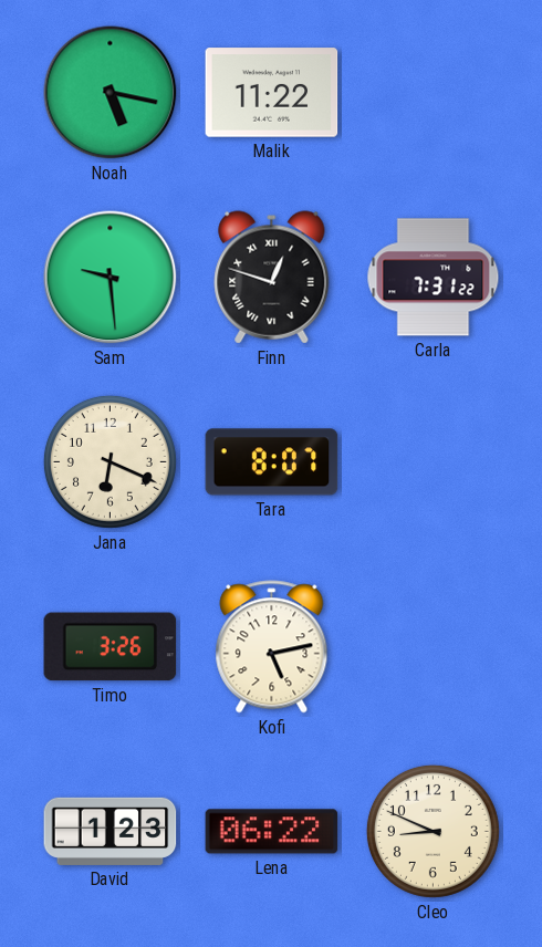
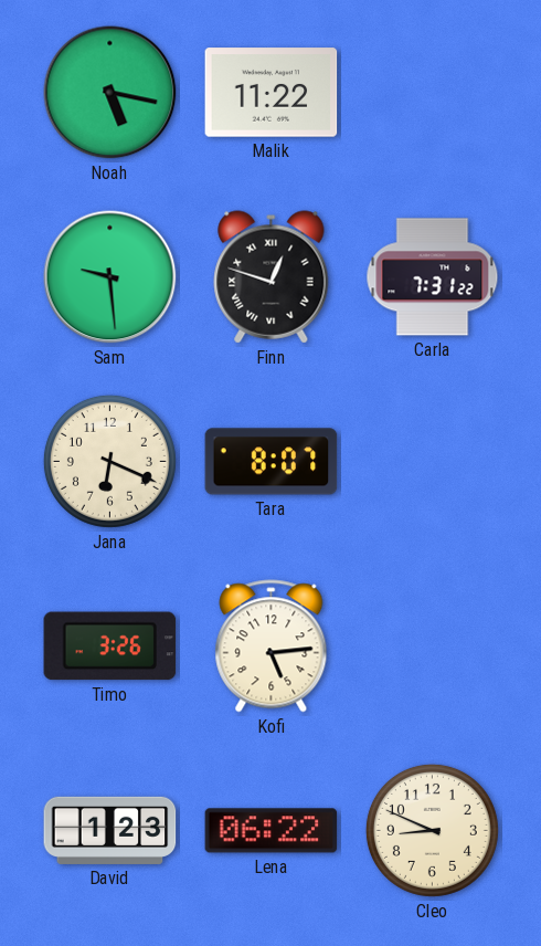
Kofi: 5:13 -> 5:14 (272, 647)
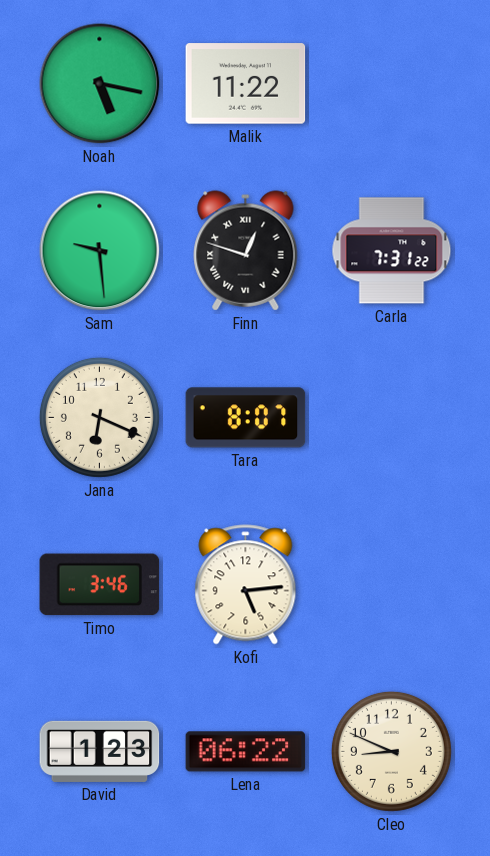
Timo: 3:26 -> 3:46 (100, 585)
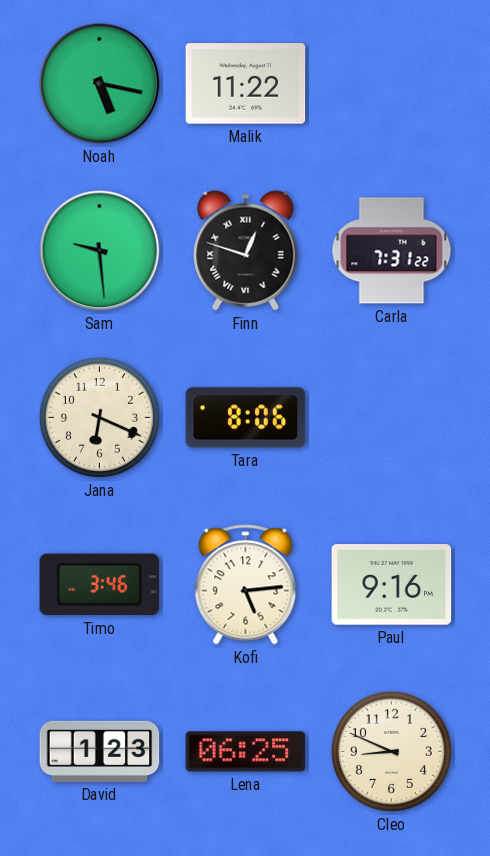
Tara: 8:07 -> 8:06 (246, 418)
Paul: none -> 9:16 (392, 585)
Lena: 06:22 -> 06:25 (246, 752)
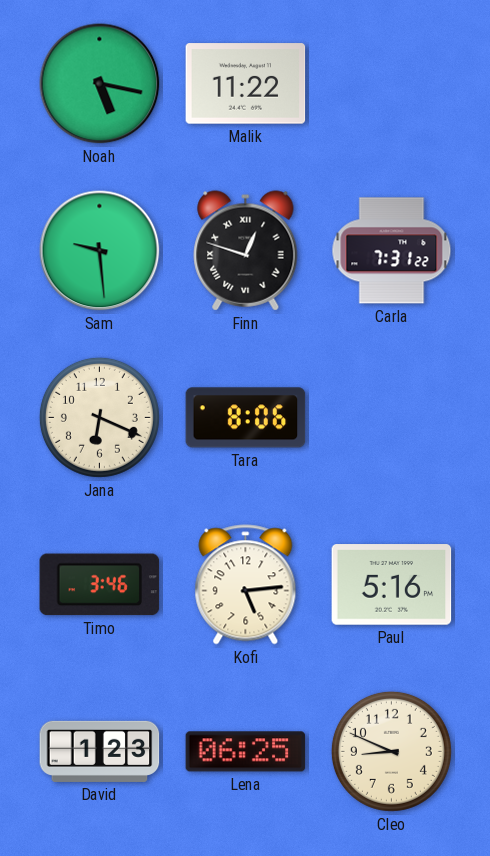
Paul: 9:16 -> 5:16 (392, 585)
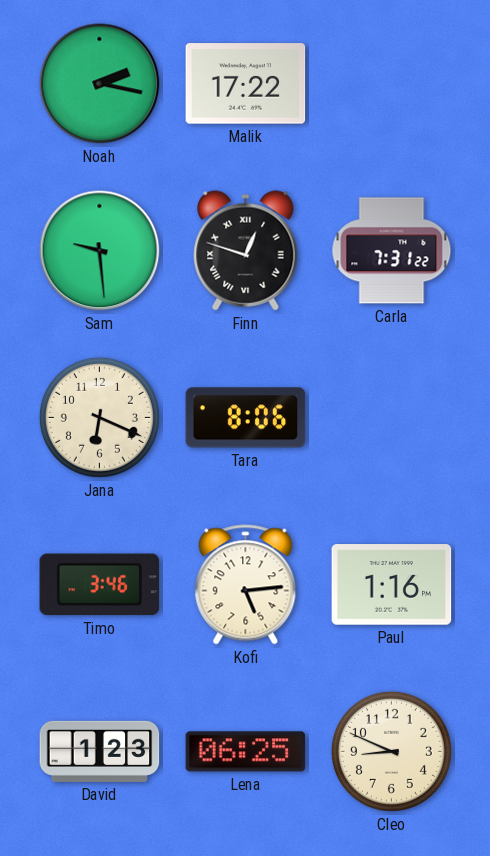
Noah: 5:17 -> 2:17 (100, 84)
Malik: 11:22 -> 17:22 (246, 84)
Paul: 5:16 -> 1:16 (392, 585)
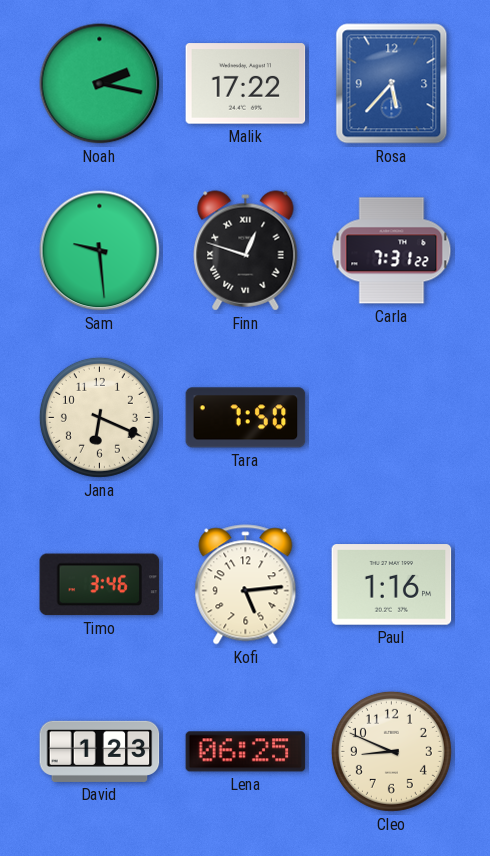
Rosa: none -> 5:37 (392, 84)
Tara: 8:06 -> 7:50 (246, 418)
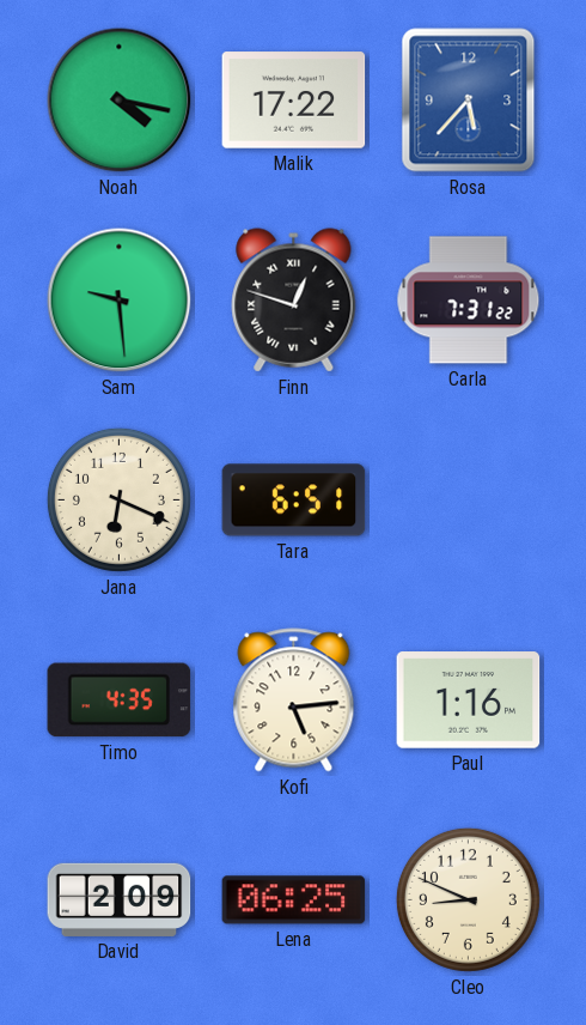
Noah: 2:17 -> 4:17 (120, 101)
Tara: 7:50 -> 6:51 (294, 501)
Timo: 3:46 -> 4:35 (120, 700)
David: 1:23 -> 2:09 (120, 899)
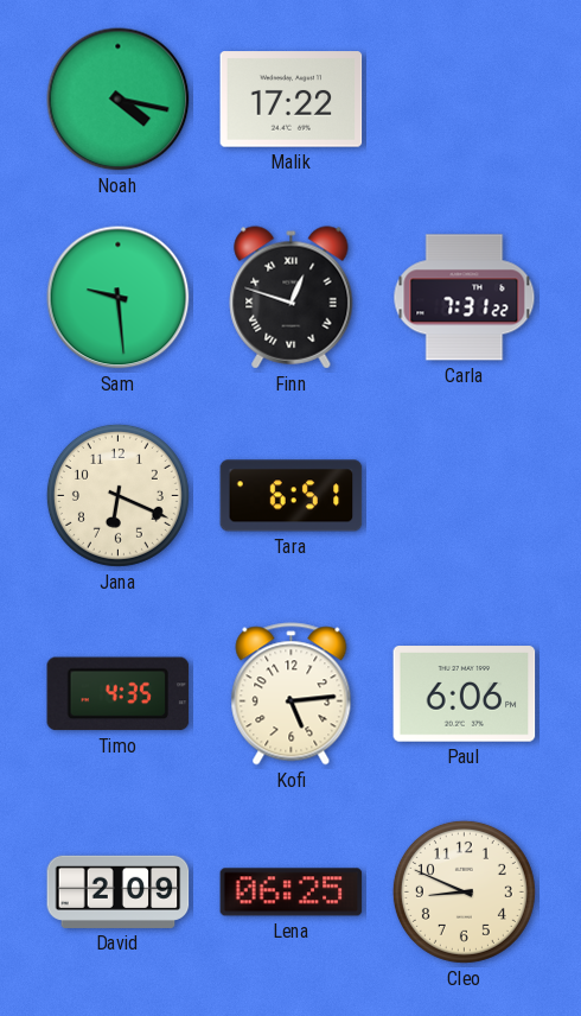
Rosa: 5:37 -> none (469, 101)
Paul: 1:16 -> 6:06 (465, 694)
